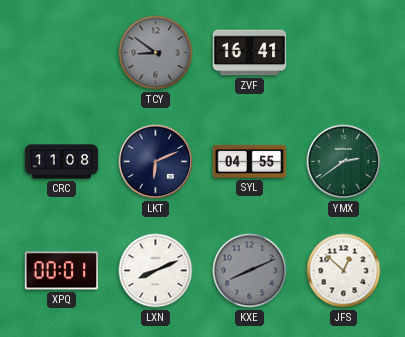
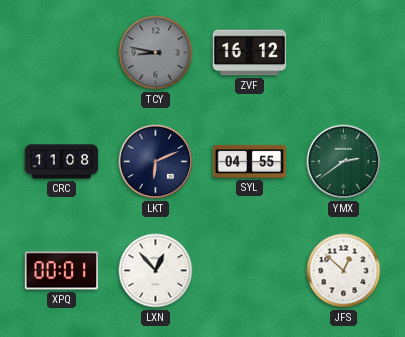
TCY: 8:51 -> 8:47 (156, 53)
ZVF: 16:41 -> 16:12 (250, 53)
LXN: 8:11 -> 12:53 (156, 271)
KXE: 8:11 -> none (250, 271)
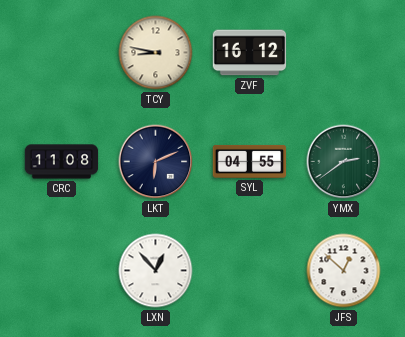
TCY dial: grey -> cream (156, 53)
XPQ: 00:01 -> none (62, 271)
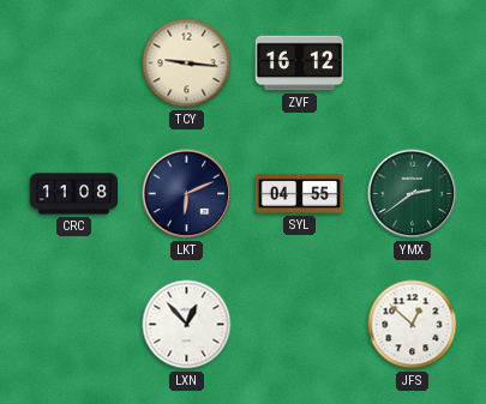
TCY: 8:47 -> 9:16 (187, 64)
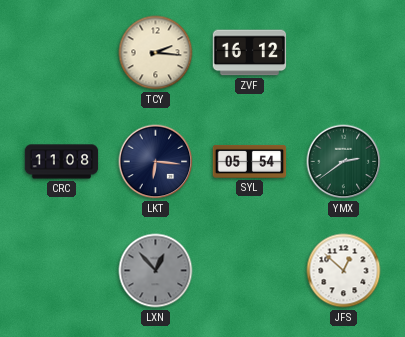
TCY: 9:16 -> 2:16 (156, 53)
LKT: 6:11 -> 6:16 (156, 162)
SYL: 04:55 -> 05:54 (250, 161)
LXN dial: white -> grey (156, 271)
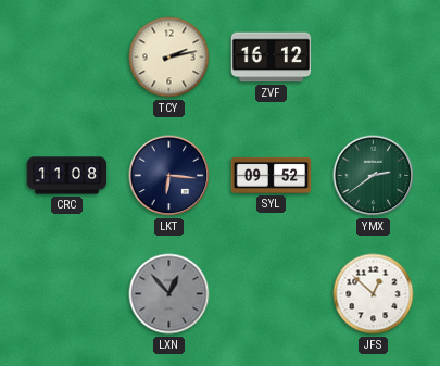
TCY: 2:16 -> 2:13 (169, 58)
SYL: 05:54 -> 09:52 (272, 175)
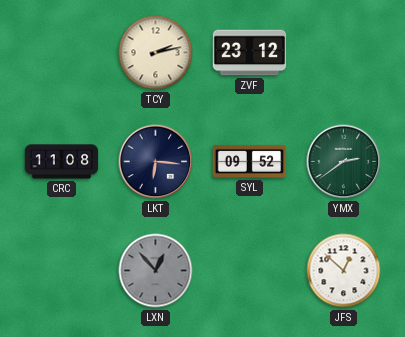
ZVF: 16:12 -> 23:12 (250, 53)
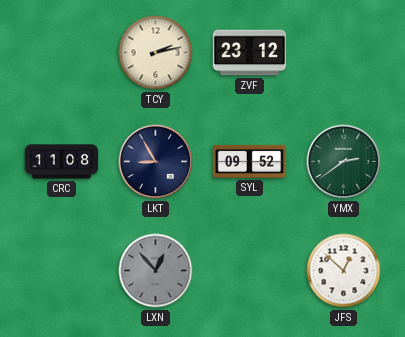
LKT: 6:16 -> 8:55 (156, 162)
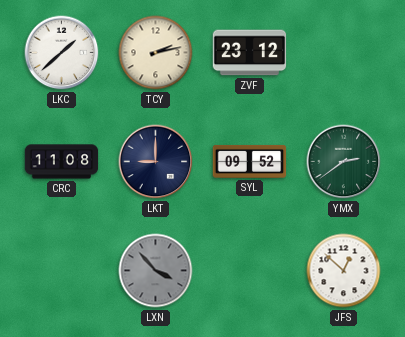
LKC: none -> 1:38 (62, 53)
LKT: 8:55 -> 9:00 (156, 162)
LXN: 12:53 -> 3:53 (156, 271)
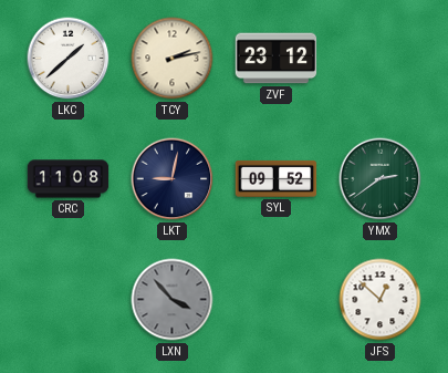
LKT: 9:00 -> 9:02 (173, 179)
